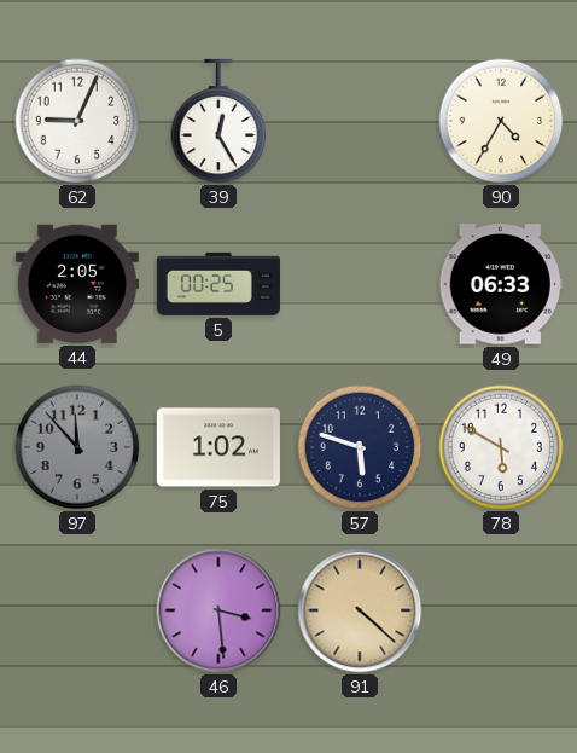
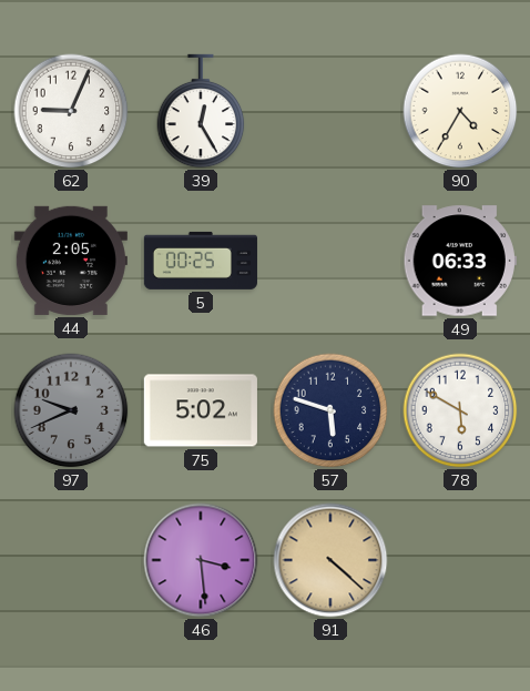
97: 11:53 -> 9:41 (71, 410)
75: 1:02 -> 5:02 (201, 410)
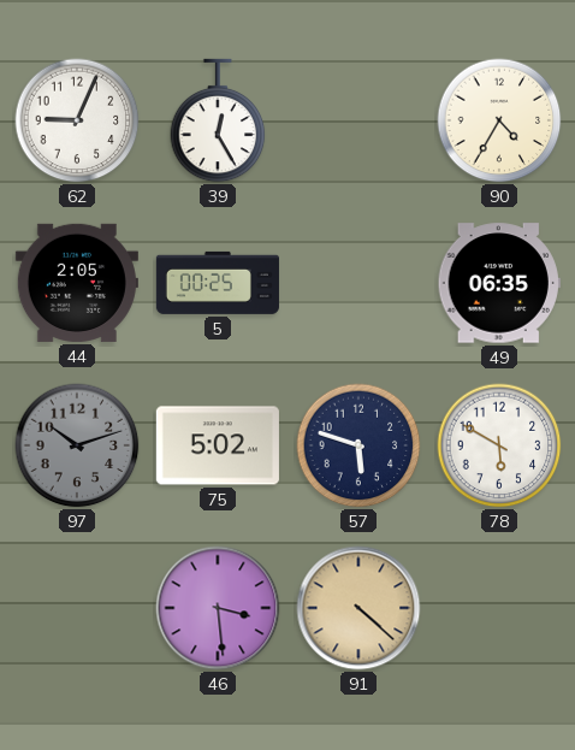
49: 06:33 -> 06:35 (499, 283)
97: 9:41 -> 10:12 (77, 445)
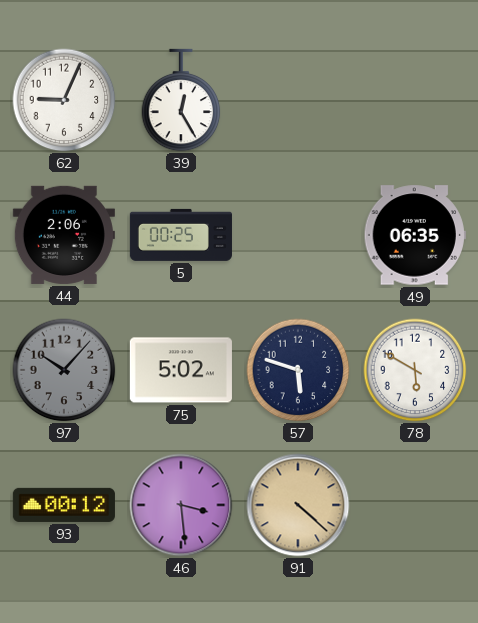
90: 4:35 -> none (499, 120)
44: 2:05 -> 2:06 (64, 235)
97: 10:12 -> 10:07 (64, 370)
93: none -> 00:12 (64, 505)
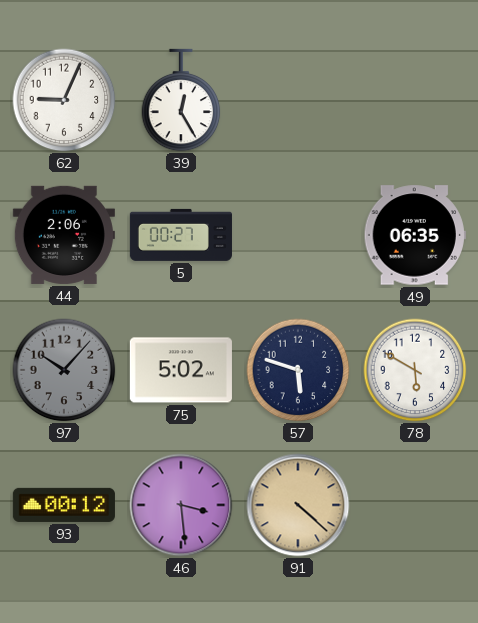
5: 00:25 -> 00:27 (181, 235)
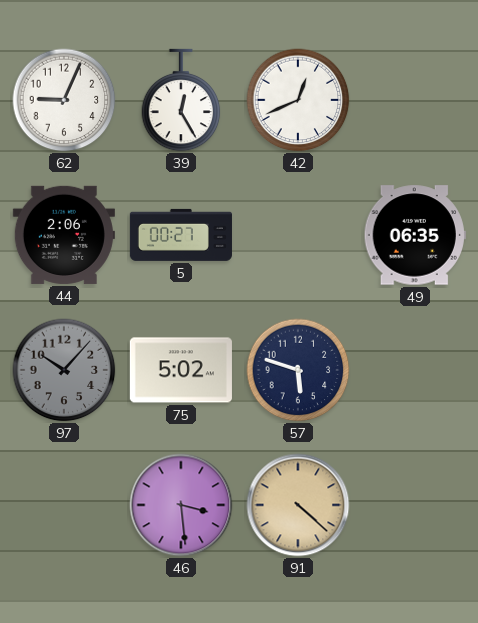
42: none -> 12:41 (298, 100)
78: 5:50 -> none (415, 370)
93: 00:12 -> none (64, 505)
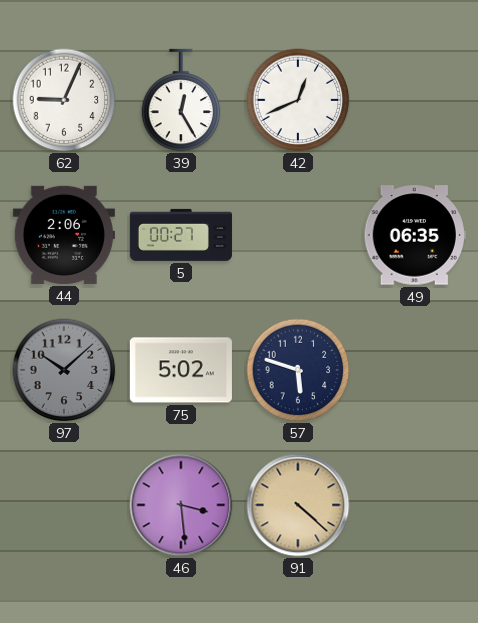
97: 10:07 -> 10:08 (64, 370)
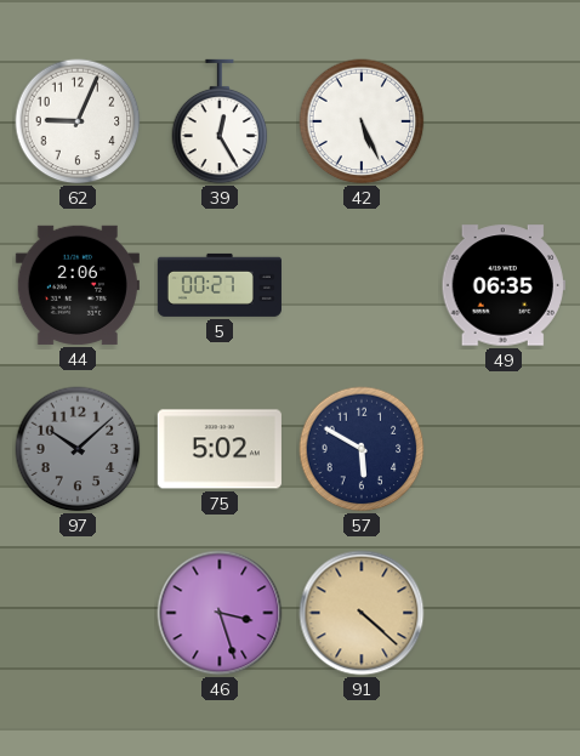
42: 12:41 -> 5:26 (362, 121)
57: 5:48 -> 5:50 (362, 449)
46: 3:29 -> 3:27 (220, 613)
